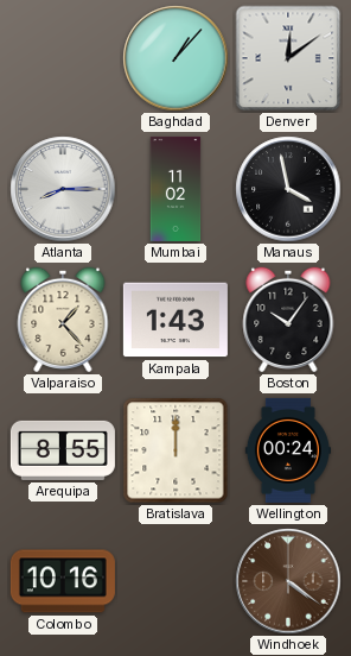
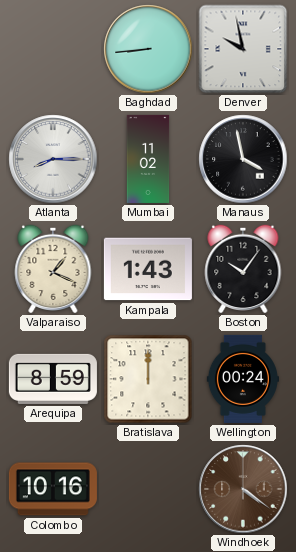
Baghdad: 1:07 -> 8:44 (148, 49)
Denver: 12:09 -> 9:58 (243, 49)
Valparaiso: 1:23 -> 1:19 (53, 269)
Arequipa: 8:55 -> 8:59 (53, 379)
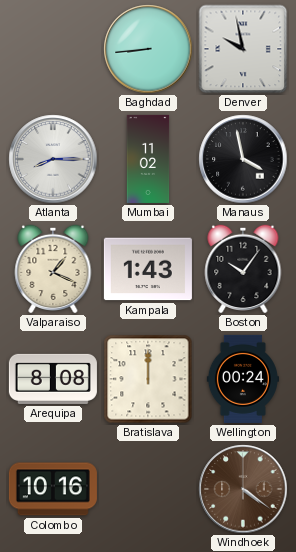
Arequipa: 8:59 -> 8:08 (53, 379)
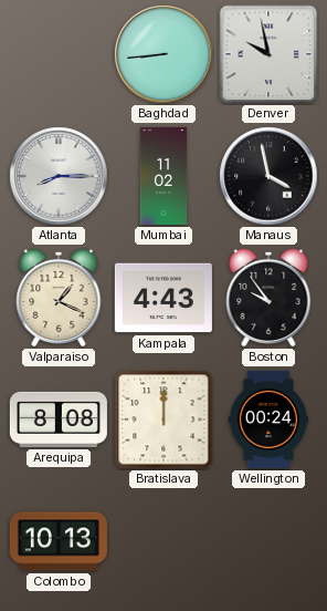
Kampala: 1:43 -> 4:43 (163, 298)
Boston: 10:06 -> 9:54 (268, 298)
Colombo: 10:16 -> 10:13 (59, 541)
Windhoek: 4:21 -> none (243, 489)
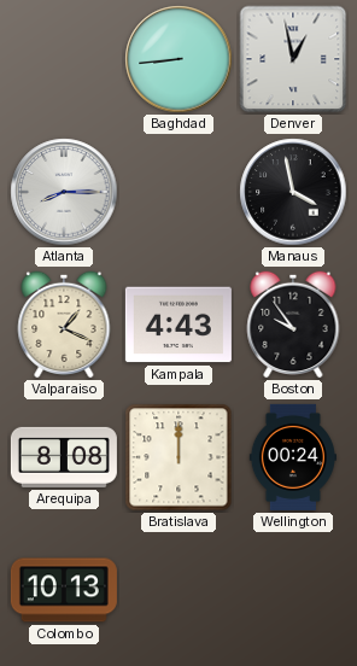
Denver: 9:58 -> 12:58 (293, 59)
Mumbai: 11:02 -> none (163, 176)
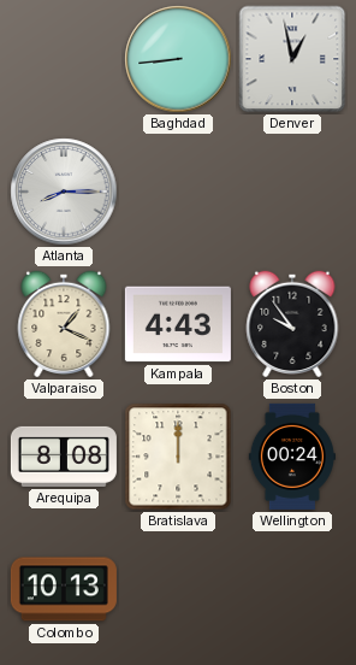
Manaus: 3:58 -> none (293, 192)
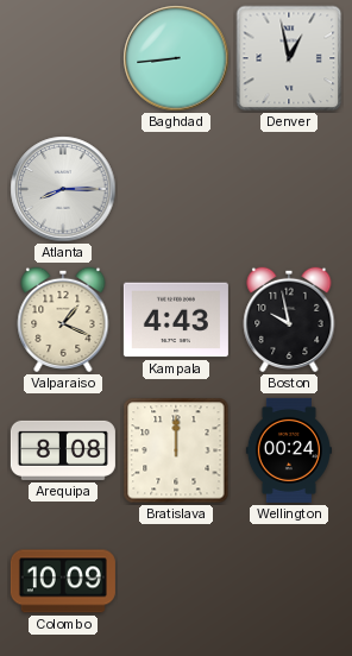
Boston: 9:54 -> 9:58 (289, 320)
Colombo: 10:13 -> 10:09 (63, 581)
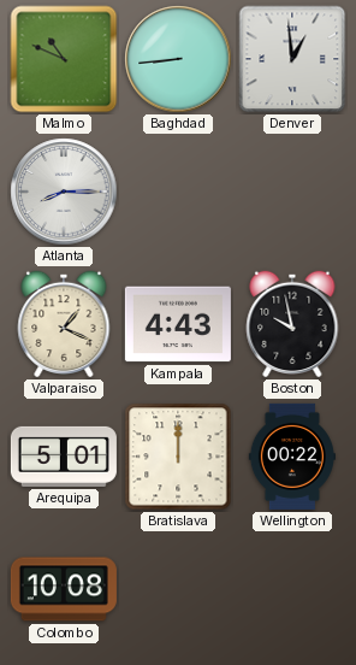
Malmo: none -> 10:49 (64, 59)
Denver: 12:58 -> 12:59 (292, 59)
Arequipa: 8:08 -> 5:01 (64, 457)
Wellington: 00:24 -> 00:22 (292, 457)
Colombo: 10:09 -> 10:08 (64, 589)
